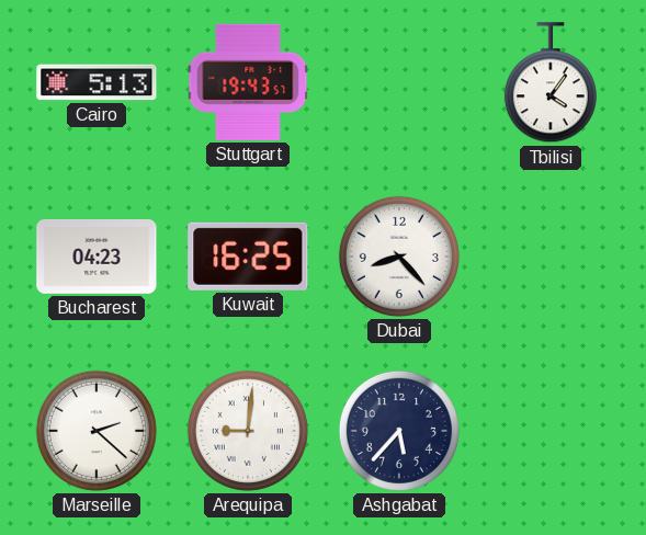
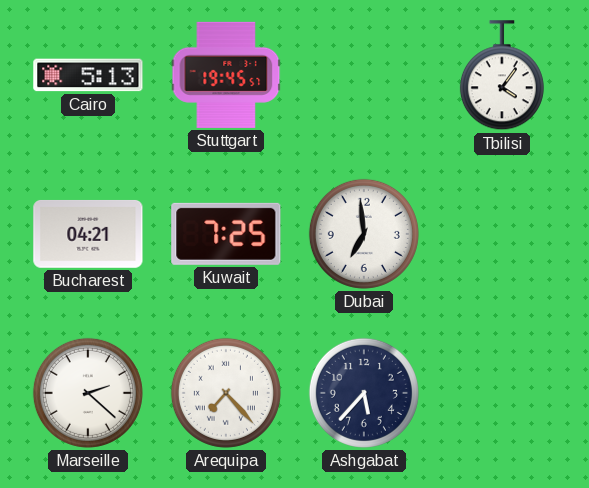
Stuttgart: 19:43 -> 19:45 (226, 75)
Bucharest: 04:23 -> 04:21 (88, 234)
Kuwait: 16:25 -> 7:25 (226, 234)
Dubai: 8:23 -> 6:59 (364, 234)
Arequipa: 9:01 -> 7:23 (226, 393)
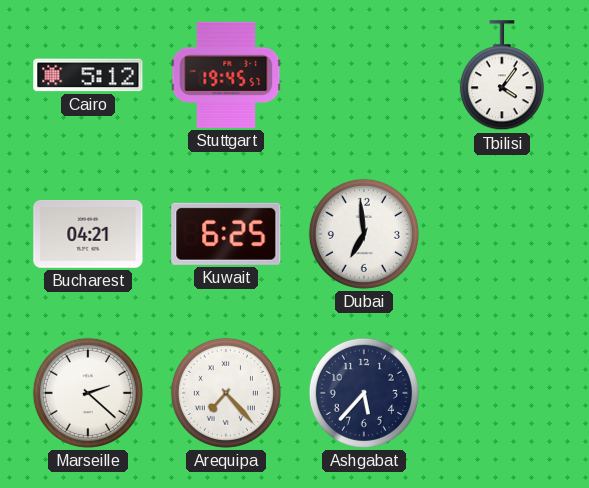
Cairo: 5:13 -> 5:12 (88, 75)
Kuwait: 7:25 -> 6:25 (226, 234)
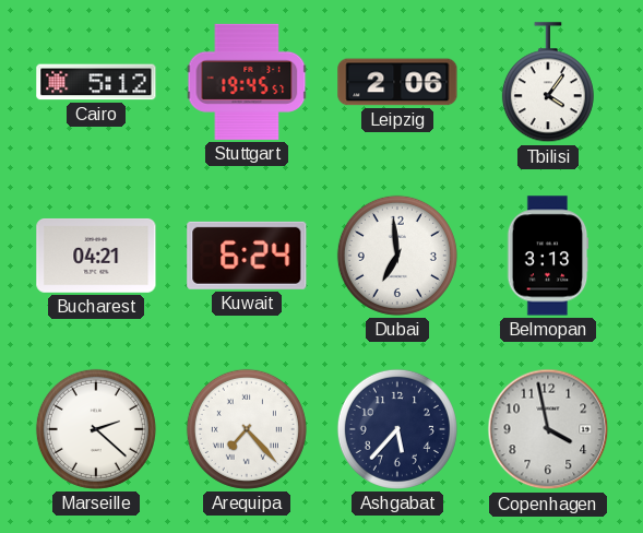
Leipzig: none -> 2:06 (397, 82)
Kuwait: 6:25 -> 6:24 (247, 256)
Belmopan: none -> 3:13 (548, 256)
Copenhagen: none -> 3:58 (548, 429)
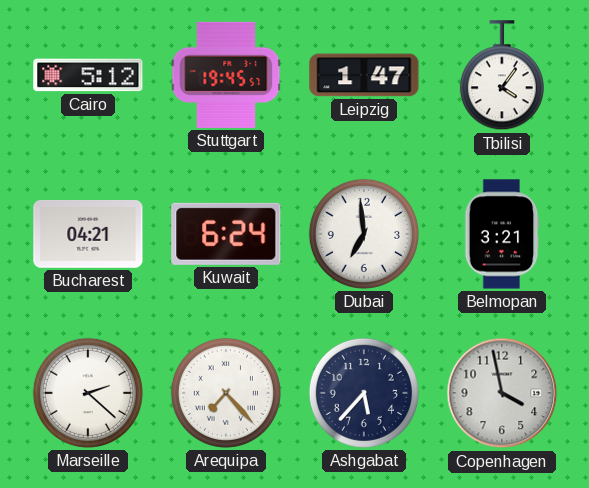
Leipzig: 2:06 -> 1:47 (364, 75)
Belmopan: 3:13 -> 3:21 (502, 234)
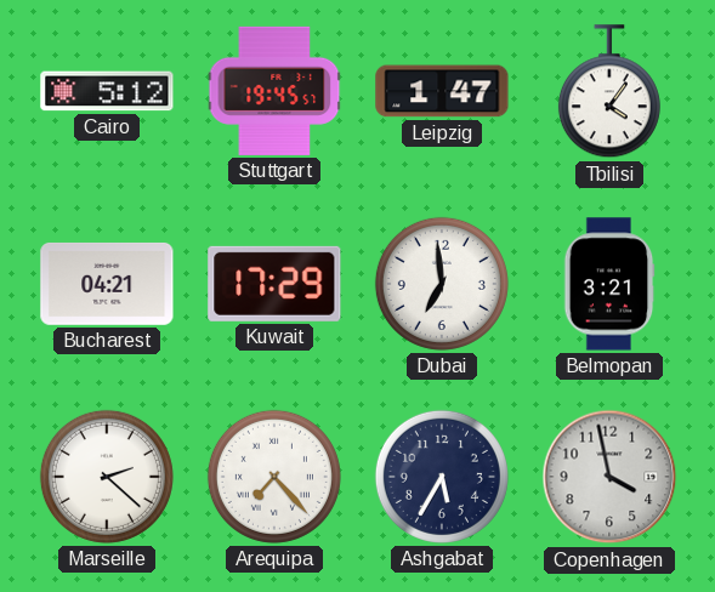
Kuwait: 6:24 -> 17:29 (274, 284)
Ashgabat: 5:37 -> 5:35 (442, 477)
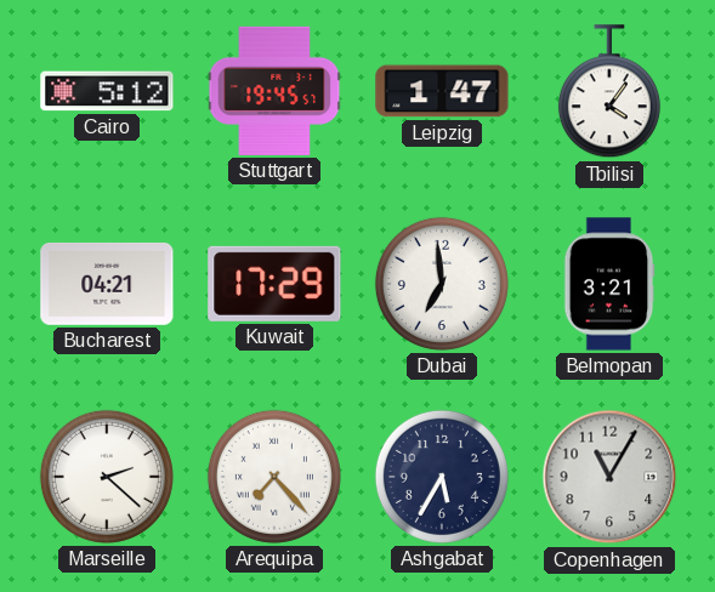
Copenhagen: 3:58 -> 11:05 (609, 477)
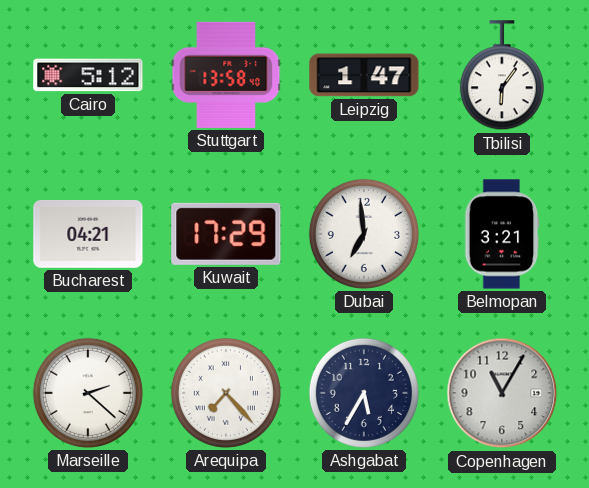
Stuttgart: 19:45 -> 13:58 (226, 75)
Tbilisi: 4:06 -> 6:06 (502, 76)
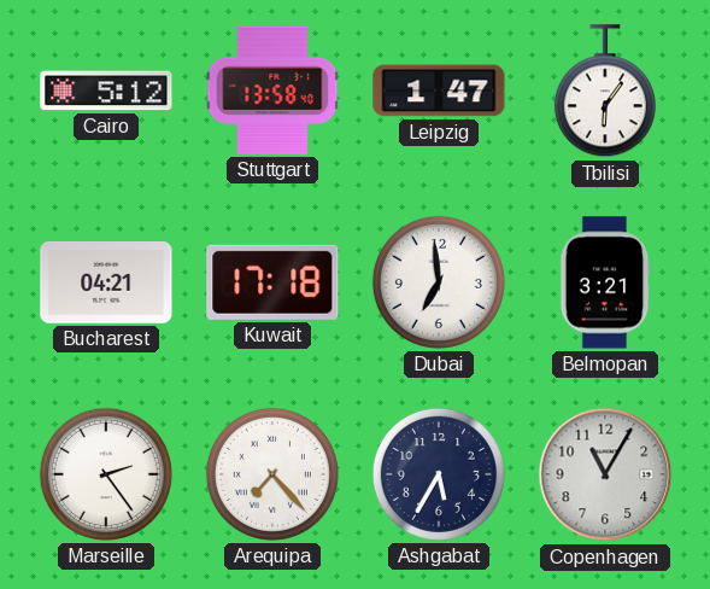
Kuwait: 17:29 -> 17:18 (272, 282)
Marseille: 2:22 -> 2:24 (106, 474)
